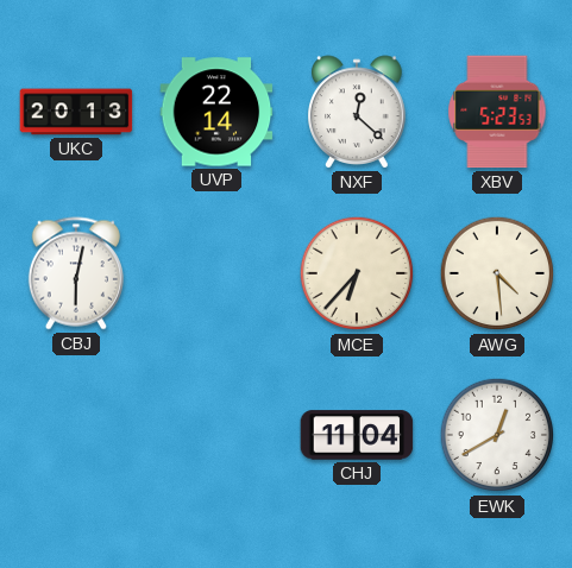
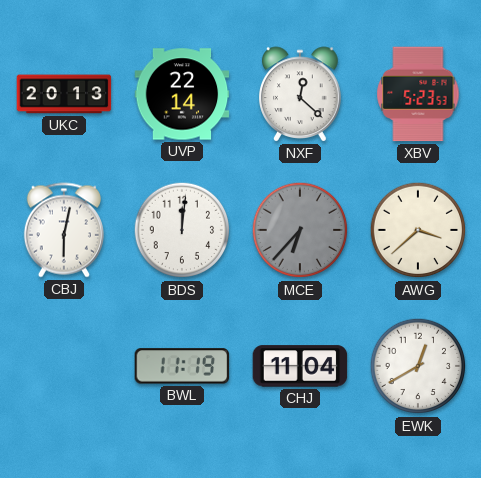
BDS: none -> 12:01 (182, 230)
MCE dial: cream -> grey (300, 230)
AWG: 4:29 -> 3:38 (418, 230)
BWL: none -> 11:19 (182, 366)
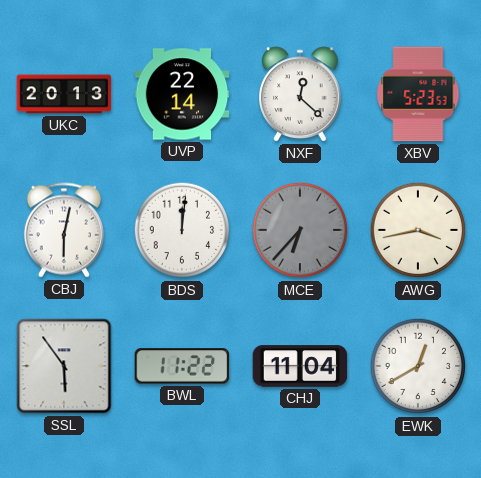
AWG: 3:38 -> 3:43 (418, 230)
SSL: none -> 5:54 (64, 366)
BWL: 11:19 -> 11:22 (182, 366)
